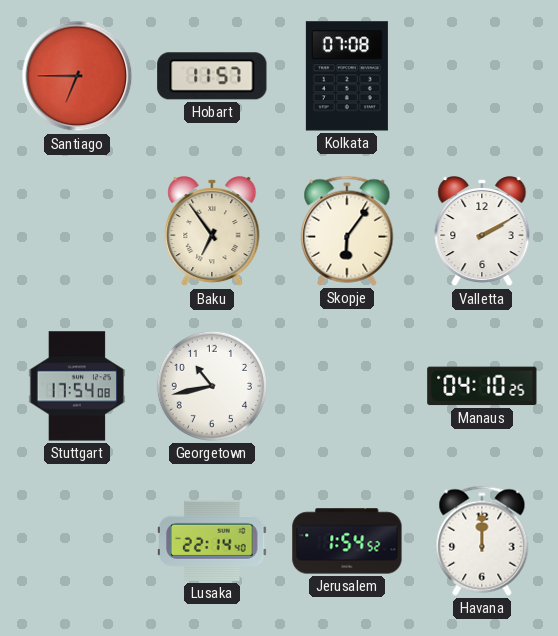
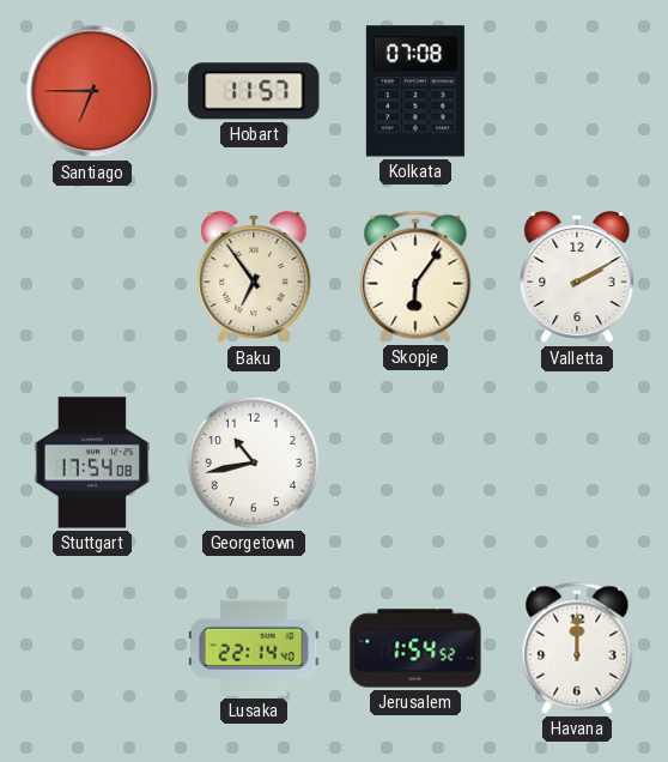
Manaus: 04:10 -> none (482, 386)
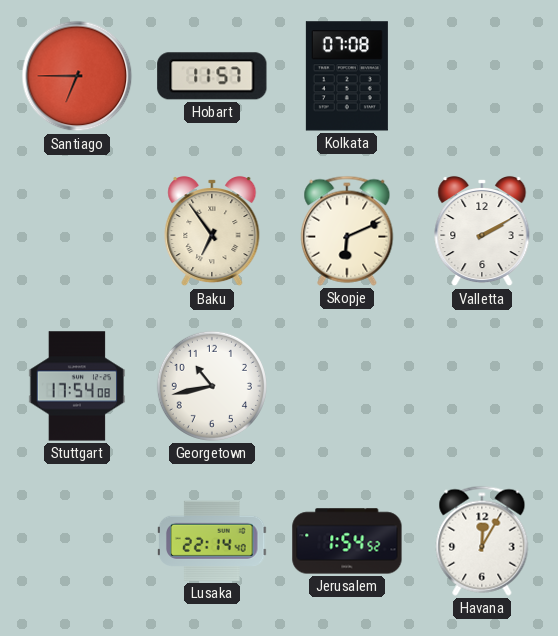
Skopje: 6:06 -> 6:11 (347, 231)
Havana: 12:00 -> 12:05 (482, 541)
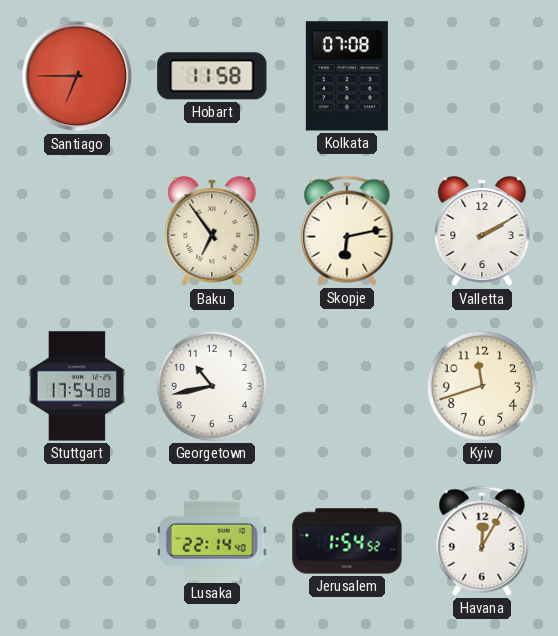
Hobart: 11:57 -> 11:58 (212, 76)
Skopje: 6:11 -> 6:13 (347, 231)
Kyiv: none -> 11:42 (482, 386)
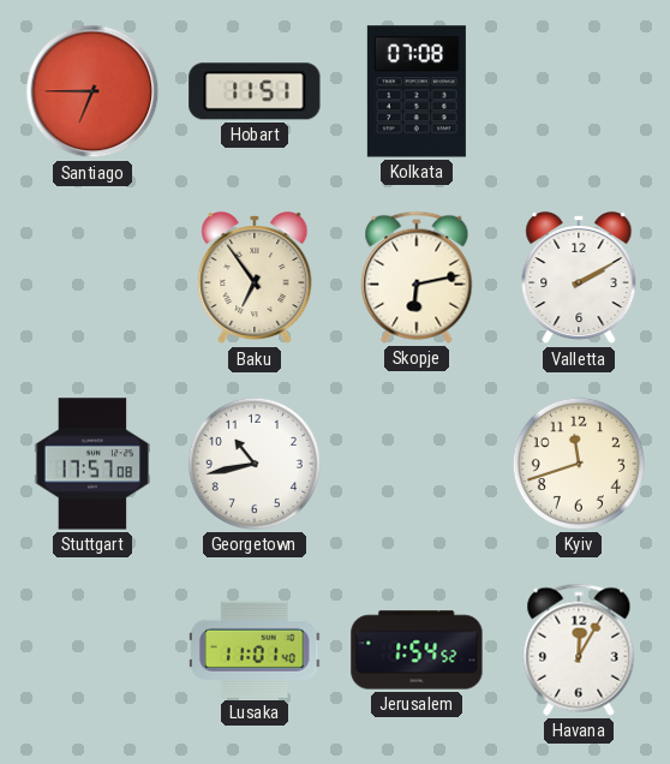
Hobart: 11:58 -> 11:51 (255, 91)
Stuttgart: 17:54 -> 17:57 (92, 464)
Lusaka: 22:14 -> 11:01 (256, 650)
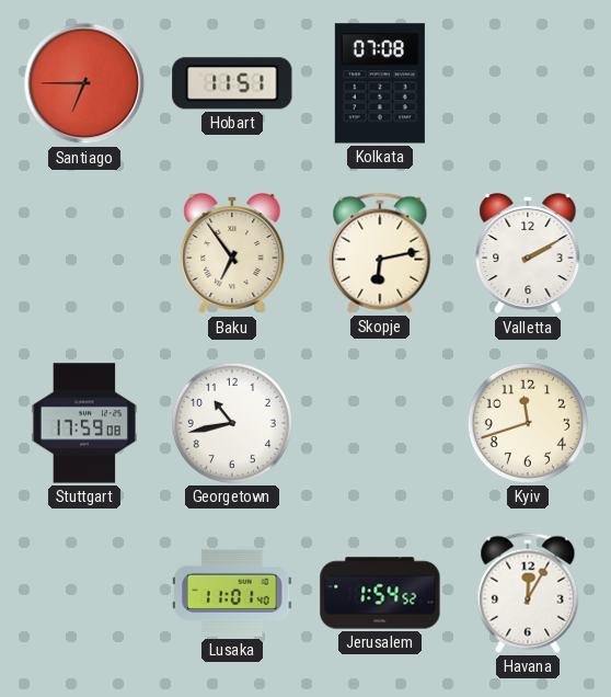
Stuttgart: 17:57 -> 17:59 (84, 423)
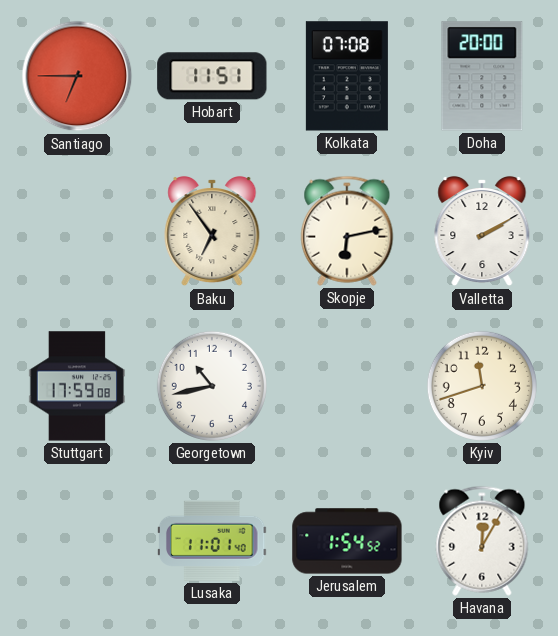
Doha: none -> 20:00 (482, 76)
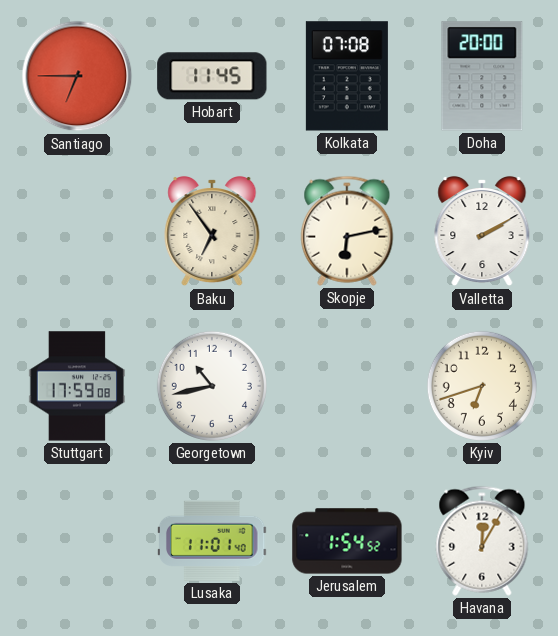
Hobart: 11:51 -> 11:45 (212, 76)
Kyiv: 11:42 -> 6:42 (482, 386)
